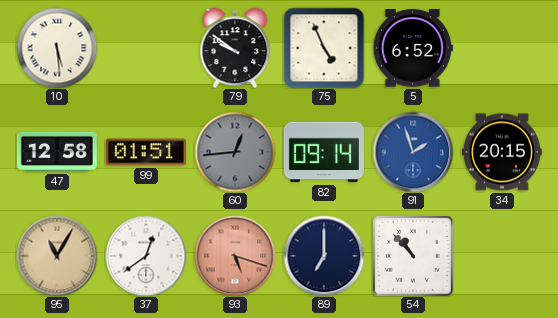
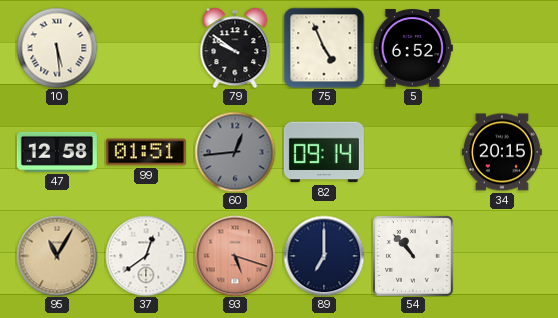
91: 1:57 -> none (413, 152)
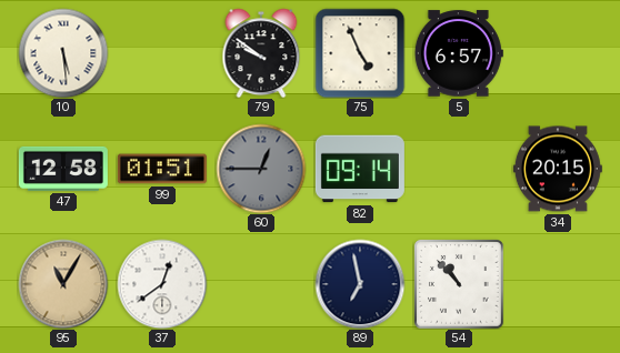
5: 6:52 -> 6:57 (459, 53)
60: 12:44 -> 12:45 (261, 169)
93: 5:18 -> none (235, 256)
89: 7:00 -> 6:58 (360, 284)
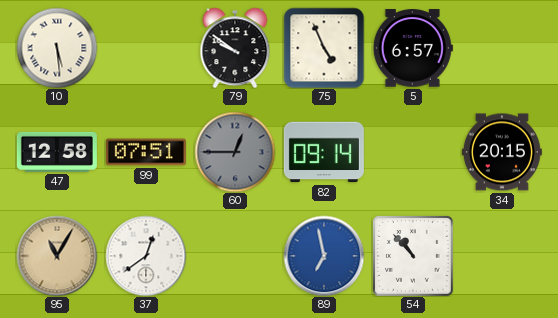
99: 01:51 -> 07:51 (146, 152)
89 dial: navy -> blue (324, 256)
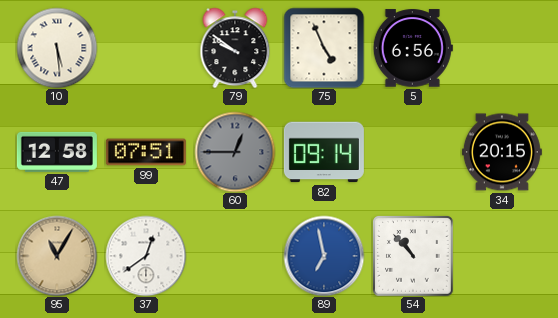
5: 6:57 -> 6:56 (413, 48)
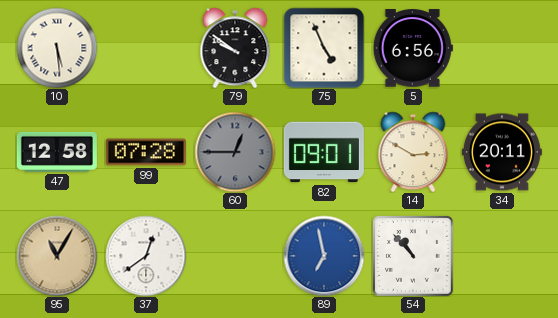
99: 07:51 -> 07:28 (146, 152)
82: 09:14 -> 09:01 (324, 152)
14: none -> 2:50 (413, 152)
34: 20:15 -> 20:11 (502, 152)
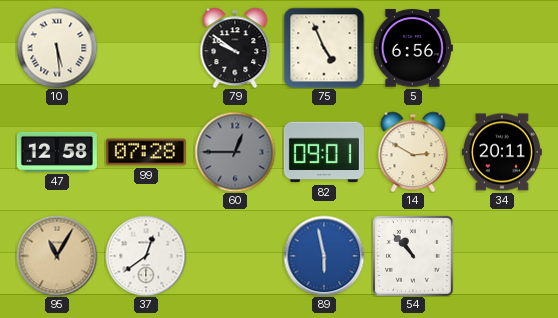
89: 6:58 -> 5:58 (324, 256)
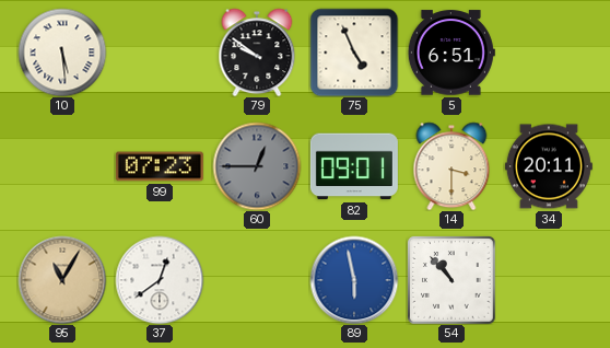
5: 6:56 -> 6:51 (451, 53)
47: 12:58 -> none (57, 152)
99: 07:28 -> 07:23 (160, 166)
14: 2:50 -> 3:30 (451, 166)
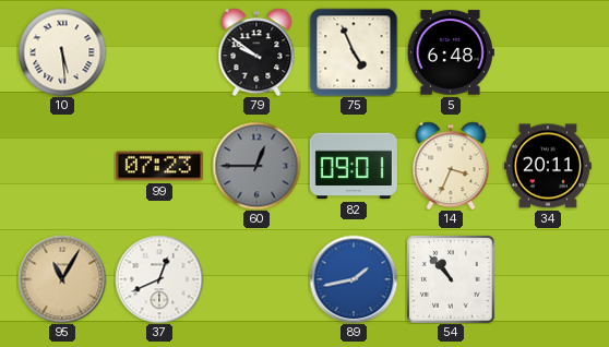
5: 6:51 -> 6:48 (451, 52)
14: 3:30 -> 3:34 (451, 166)
37: 12:39 -> 12:41 (159, 279)
89: 5:58 -> 1:43 (354, 279)
